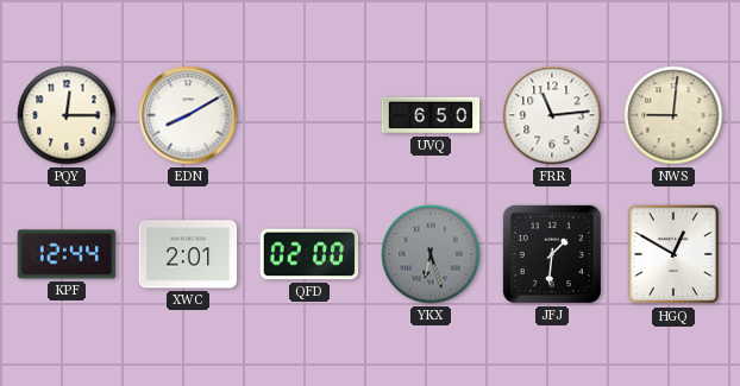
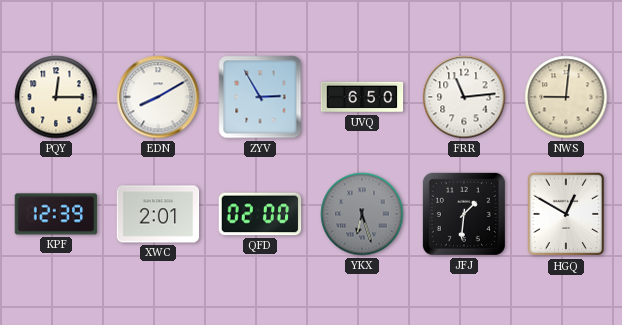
ZYV: none -> 2:55 (260, 97)
KPF: 12:44 -> 12:39 (56, 214)
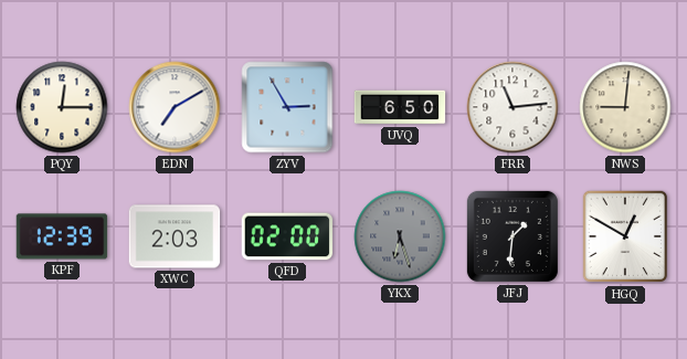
EDN: 8:10 -> 7:10 (175, 107)
XWC: 2:01 -> 2:03 (175, 236)
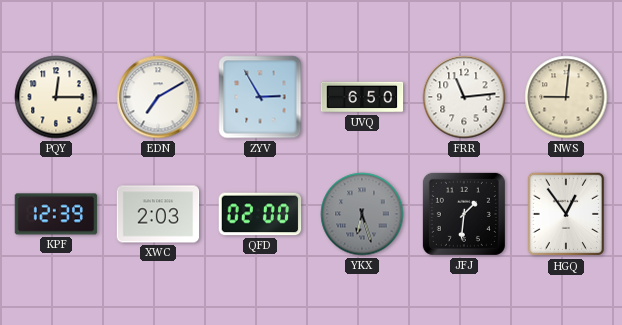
HGQ: 12:50 -> 12:54 (565, 214)
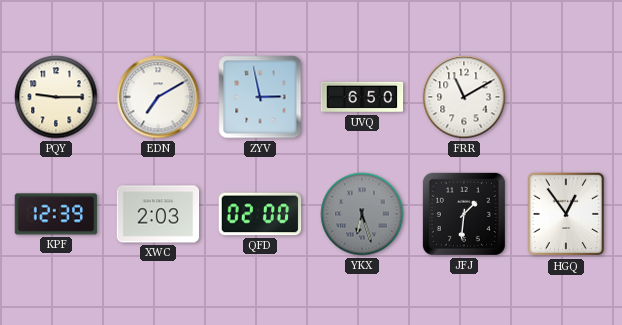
PQY: 12:15 -> 9:15 (56, 97)
ZYV: 2:55 -> 2:58 (260, 97)
FRR: 11:14 -> 11:10 (464, 97)
NWS: 9:01 -> none (566, 97)
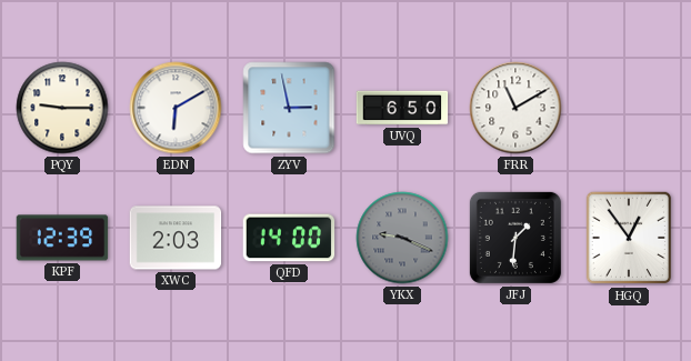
EDN: 7:10 -> 6:10 (176, 108)
QFD: 02:00 -> 14:00 (289, 238)
YKX: 6:27 -> 9:19 (402, 238)
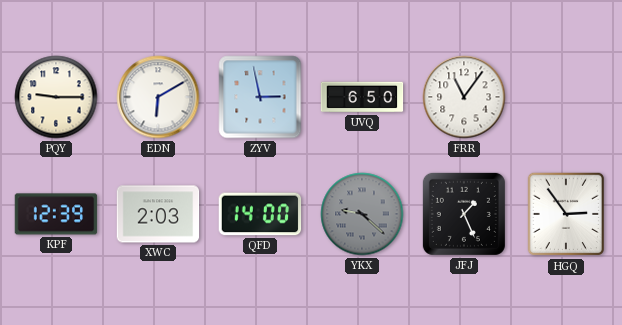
FRR: 11:10 -> 11:06 (464, 97)
YKX: 9:19 -> 9:22 (362, 214)
JFJ: 1:31 -> 1:26 (464, 214)
HGQ: 12:54 -> 2:54 (565, 214)
